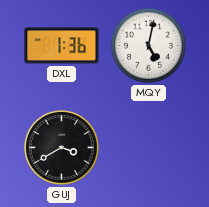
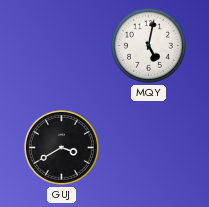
DXL: 1:36 -> none (62, 46)
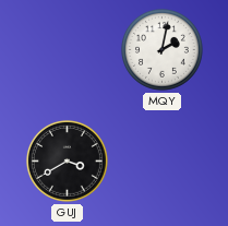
MQY: 5:02 -> 2:02 (163, 50)
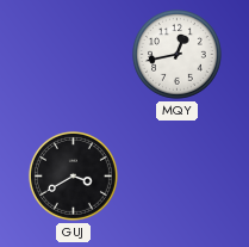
MQY: 2:02 -> 12:43 (178, 55)
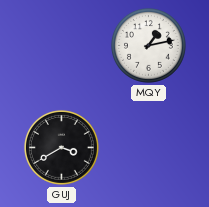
MQY: 12:43 -> 1:13 (149, 46)
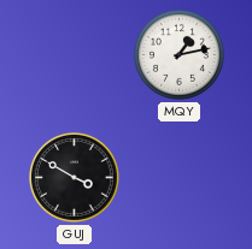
GUJ: 3:40 -> 3:50 (75, 178)
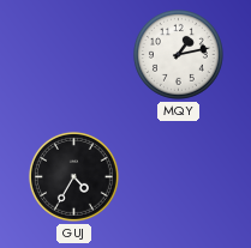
GUJ: 3:50 -> 4:35 (74, 177)
